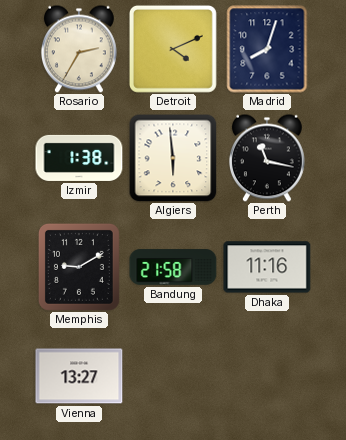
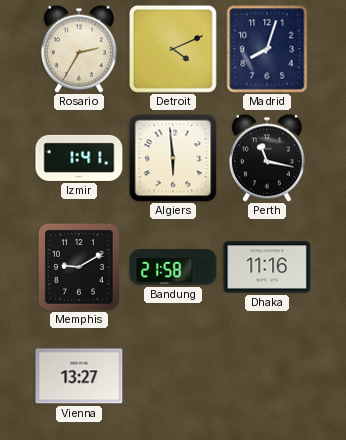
Izmir: 1:38 -> 1:41 (79, 158)
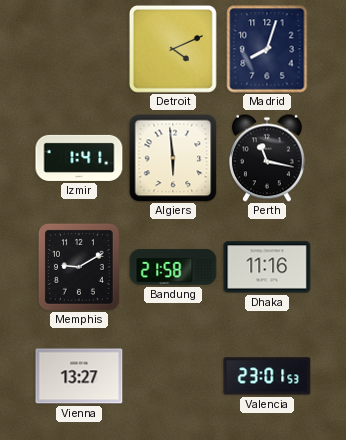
Rosario: 2:35 -> none (79, 49)
Valencia: none -> 23:01 (267, 376)
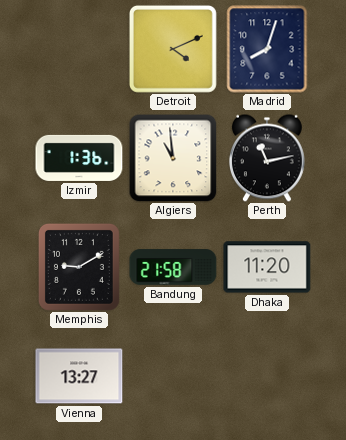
Izmir: 1:41 -> 1:36 (79, 158)
Algiers: 5:59 -> 10:59 (173, 158)
Perth: 11:17 -> 11:13 (267, 158)
Dhaka: 11:16 -> 11:20 (267, 267)
Valencia: 23:01 -> none (267, 376)
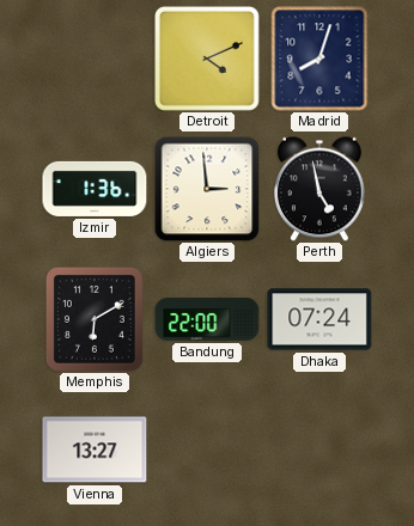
Algiers: 10:59 -> 2:59 (207, 189)
Perth: 11:13 -> 4:58 (319, 189)
Memphis: 9:10 -> 6:10 (95, 319)
Bandung: 21:58 -> 22:00 (207, 319)
Dhaka: 11:20 -> 07:24 (319, 319)
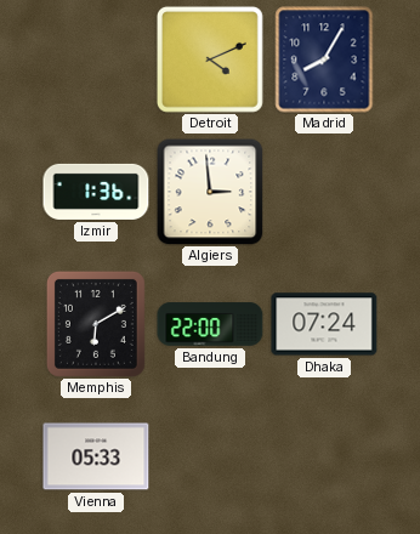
Madrid: 8:03 -> 8:05 (324, 59)
Perth: 4:58 -> none (319, 189)
Vienna: 13:27 -> 05:33 (96, 456)
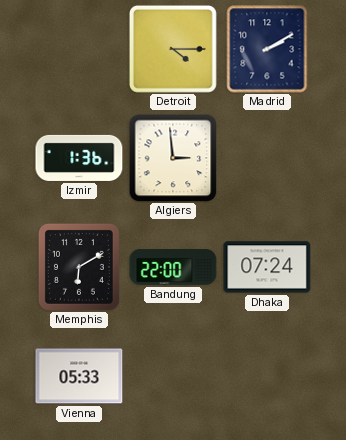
Detroit: 4:11 -> 4:15 (173, 49)
Madrid: 8:05 -> 2:10 (267, 49)
